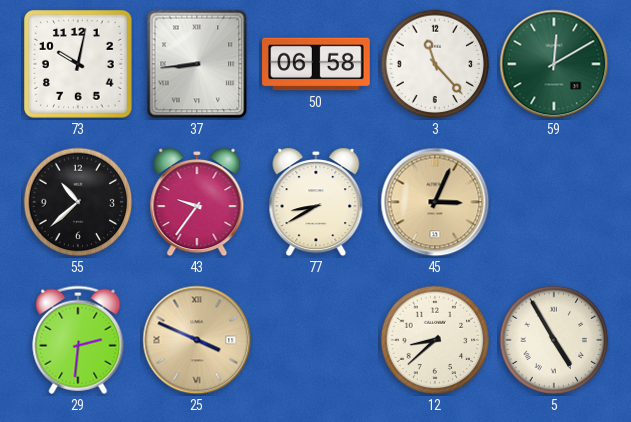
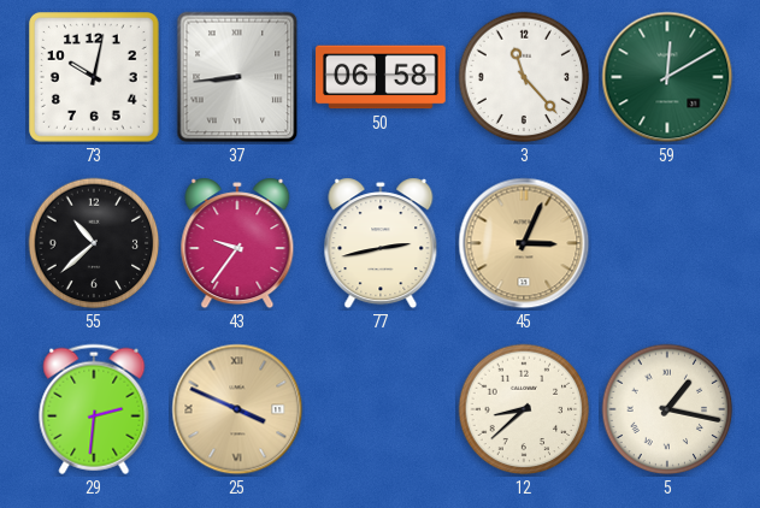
77: 8:40 -> 2:43 (381, 243)
5: 4:55 -> 1:17 (667, 409)
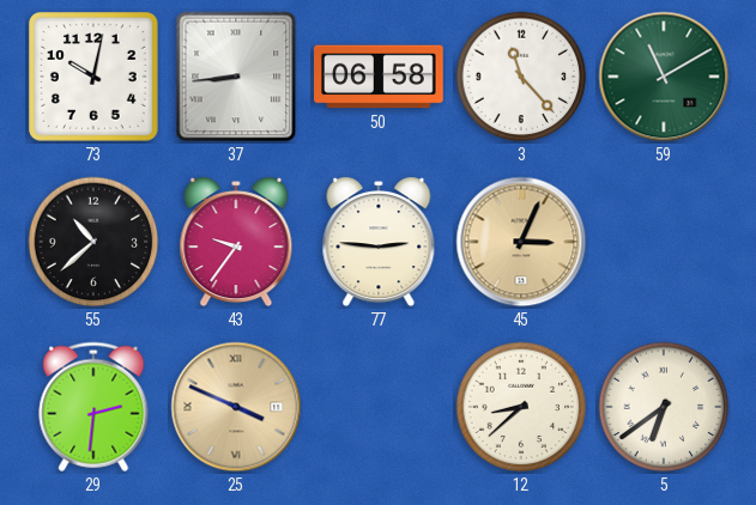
59: 12:10 -> 11:10 (664, 77)
77: 2:43 -> 2:46 (379, 242)
5: 1:17 -> 6:39 (664, 407)
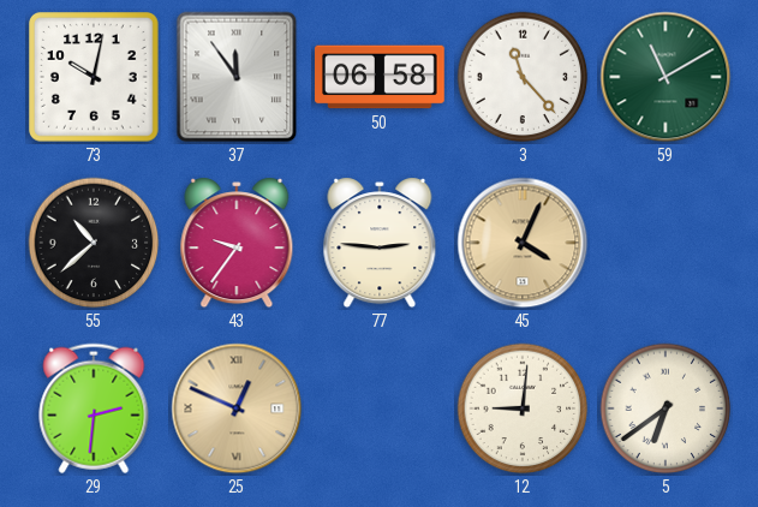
37: 8:44 -> 11:54 (237, 77)
45: 3:04 -> 4:04 (523, 243)
25: 3:49 -> 12:49 (237, 408)
12: 8:38 -> 9:01 (523, 408)
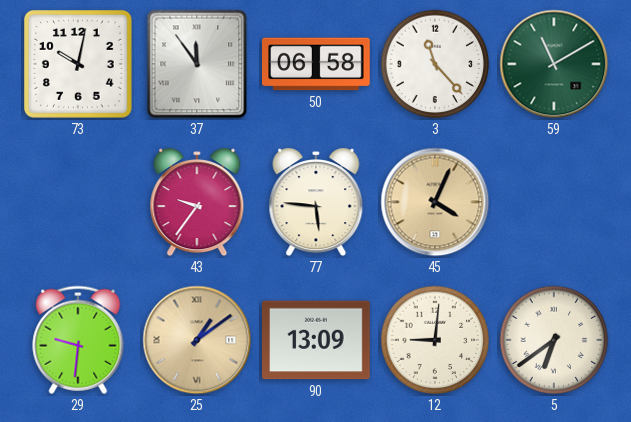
55: 10:38 -> none (94, 243)
77: 2:46 -> 5:46 (316, 202)
29: 2:31 -> 9:31 (78, 340)
25: 12:49 -> 1:09 (197, 340)
90: none -> 13:09 (317, 340)
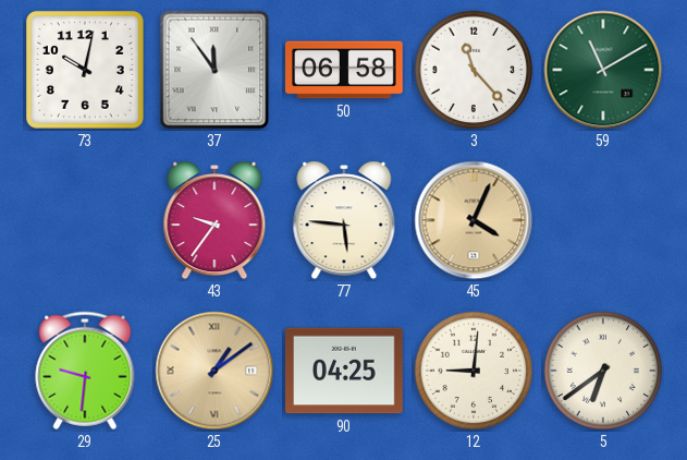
90: 13:09 -> 04:25 (345, 371)
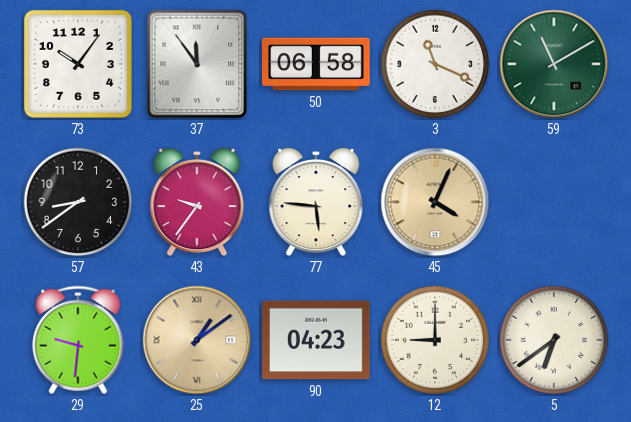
73: 10:02 -> 10:06 (79, 65)
3: 11:23 -> 11:19 (435, 64)
57: none -> 8:39 (78, 202)
90: 04:25 -> 04:23 (317, 340)
12: 9:01 -> 9:00 (435, 340)
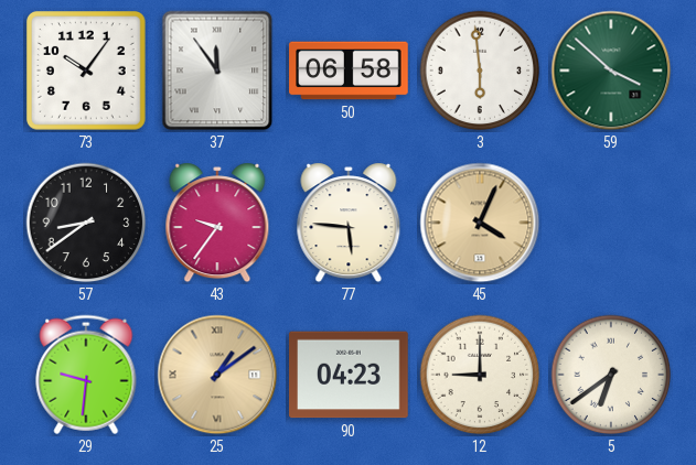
3: 11:19 -> 5:59 (480, 71)
59: 11:10 -> 3:52 (611, 71)
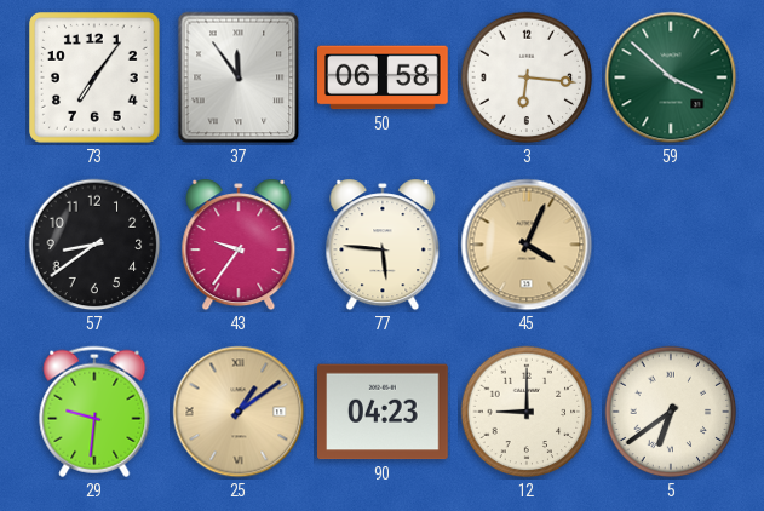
73: 10:06 -> 7:06 (96, 79)
3: 5:59 -> 6:16 (527, 77)
